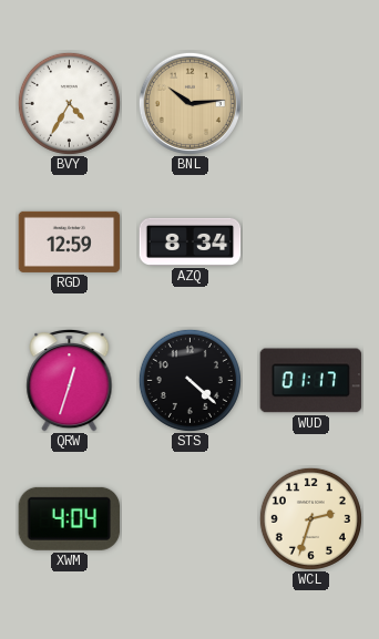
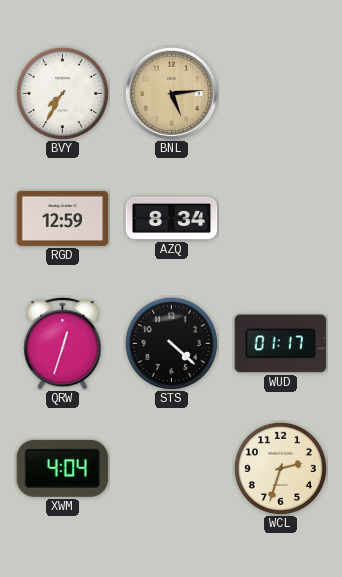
BVY: 4:35 -> 7:35 (62, 93)
BNL: 10:14 -> 5:14 (171, 93)
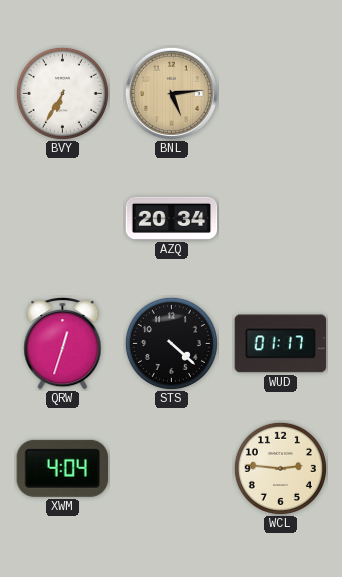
BVY: 7:35 -> 6:35 (62, 93)
RGD: 12:59 -> none (63, 218)
AZQ: 8:34 -> 20:34 (172, 218)
WCL: 2:33 -> 2:46 (280, 468)
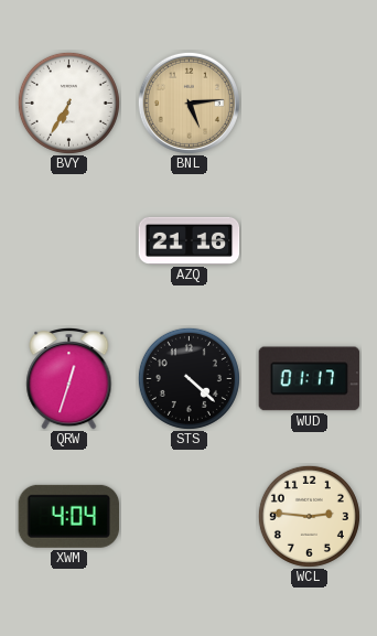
AZQ: 20:34 -> 21:16 (190, 240)
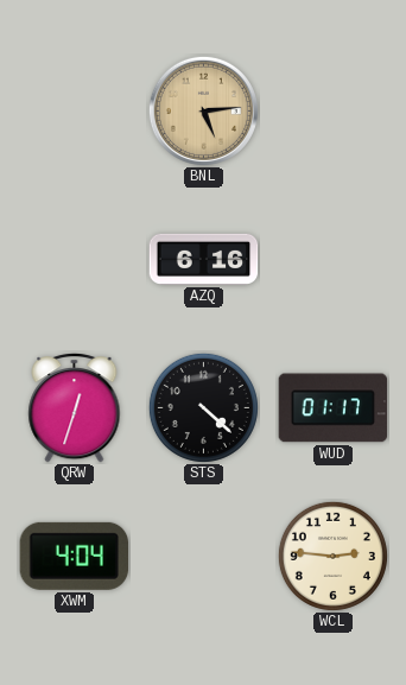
BVY: 6:35 -> none (68, 103)
AZQ: 21:16 -> 6:16 (204, 259)
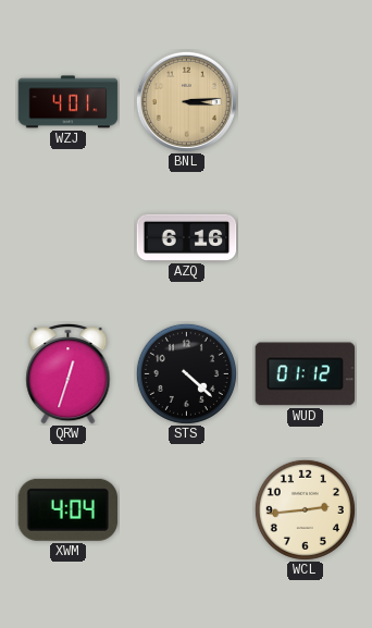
WZJ: none -> 4:01 (69, 102)
BNL: 5:14 -> 3:14 (186, 101)
WUD: 01:17 -> 01:12 (306, 374)
WCL: 2:46 -> 2:44 (305, 509)
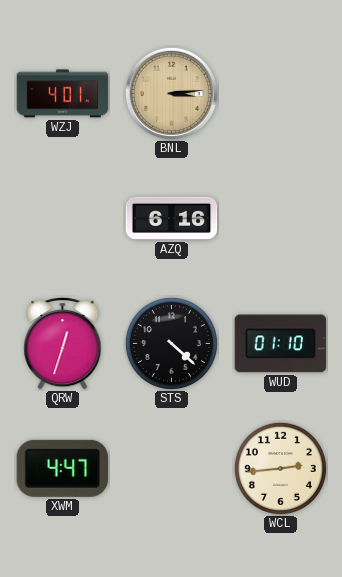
WUD: 01:12 -> 01:10 (281, 344)
XWM: 4:04 -> 4:47 (63, 468)
